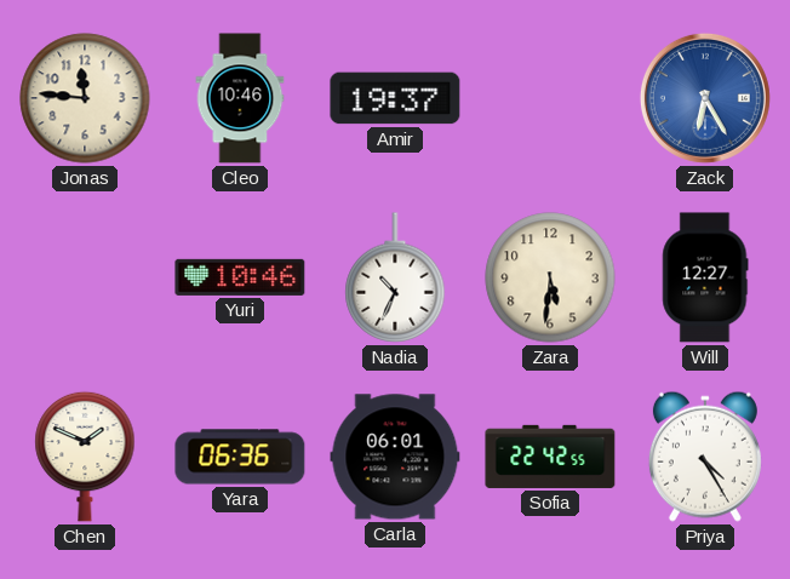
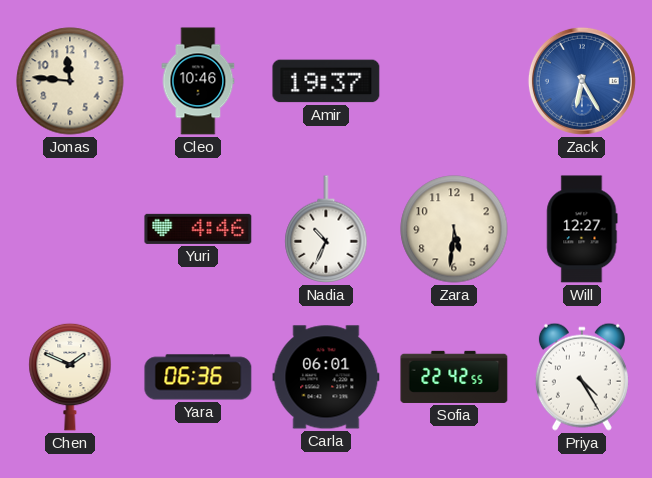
Yuri: 10:46 -> 4:46 (198, 229)
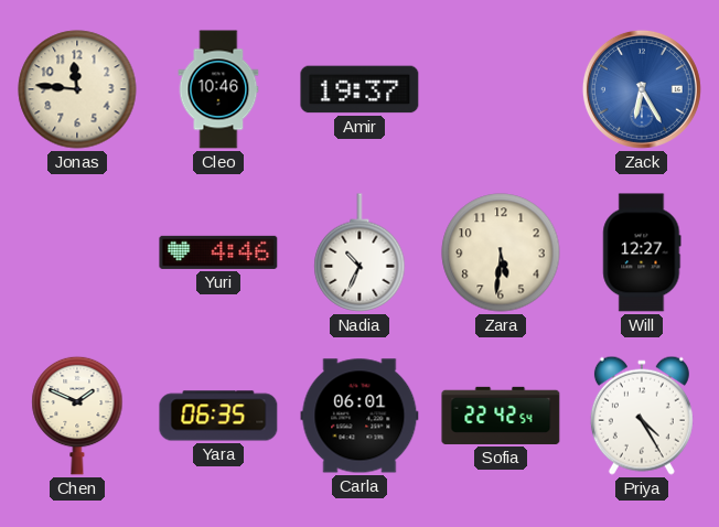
Yara: 06:36 -> 06:35 (218, 416)
Sofia: 22:42:55 -> 22:42:54 (501, 416)
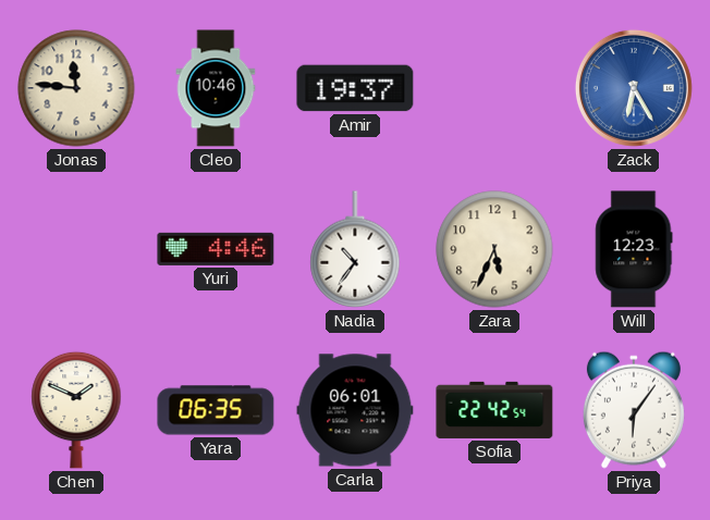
Nadia: 10:34 -> 10:36 (355, 249)
Zara: 5:31 -> 5:34 (494, 249)
Will: 12:27 -> 12:23 (634, 249)
Priya: 4:25 -> 6:06 (634, 410)
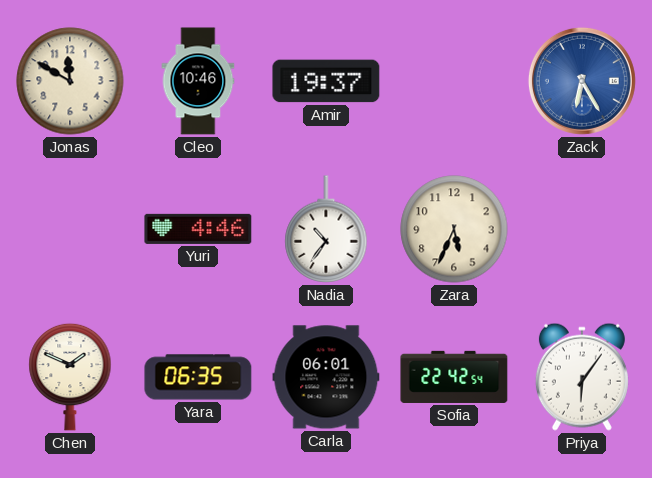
Jonas: 11:46 -> 11:50 (70, 81)
Will: 12:23 -> none (634, 249)
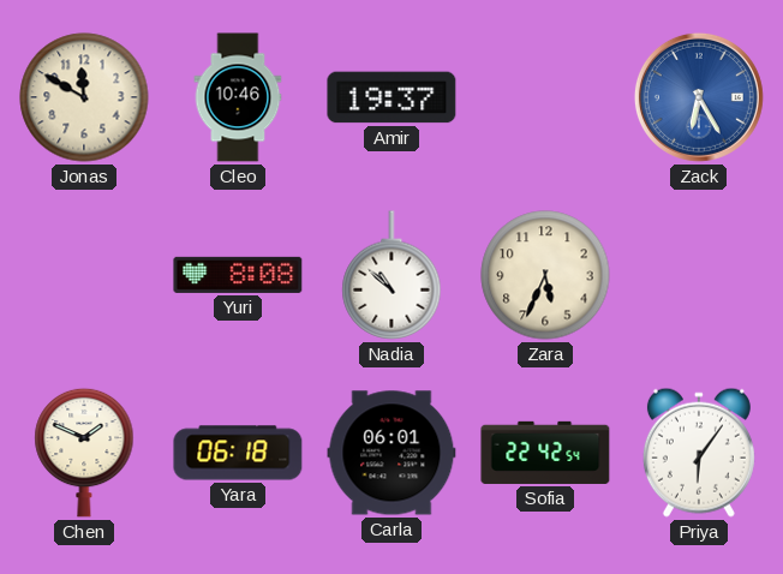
Yuri: 4:46 -> 8:08 (238, 275)
Nadia: 10:36 -> 10:52 (391, 275)
Yara: 06:35 -> 06:18 (238, 453)
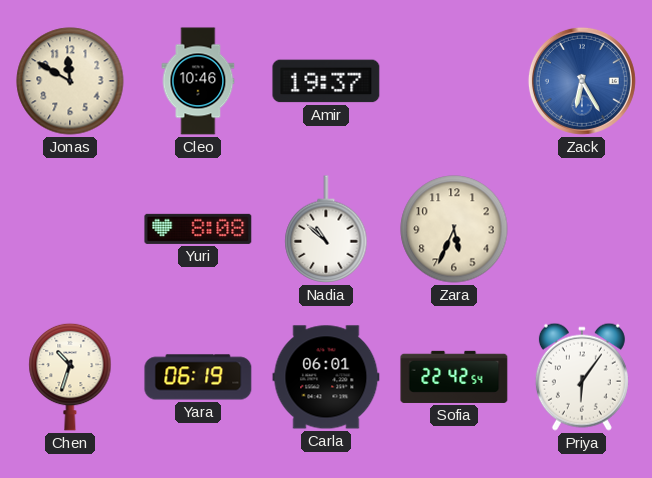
Chen: 1:49 -> 10:33 (70, 377)
Yara: 06:18 -> 06:19 (198, 377)
